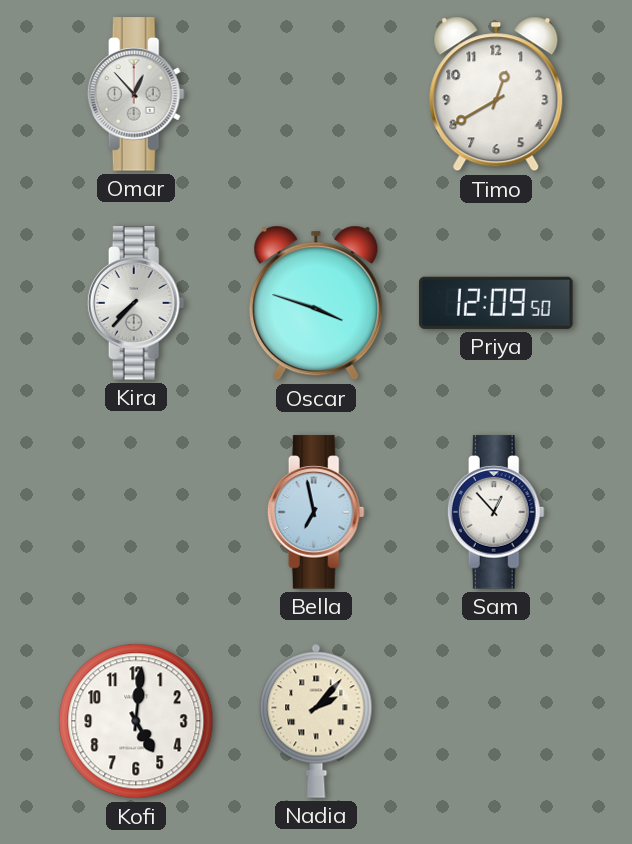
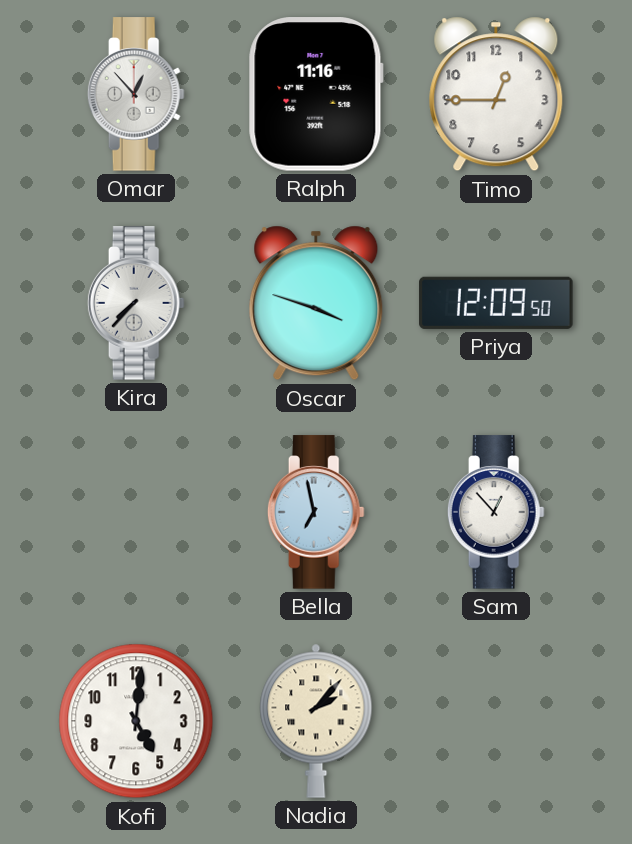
Ralph: none -> 11:16 (316, 94)
Timo: 12:40 -> 12:45 (496, 94)
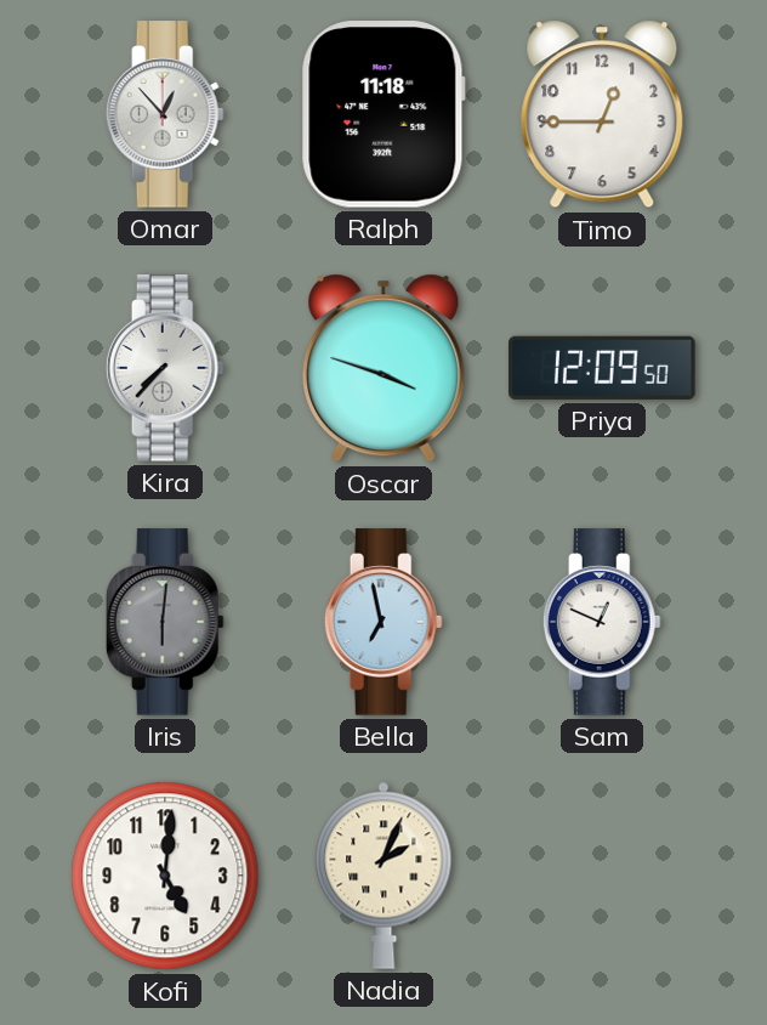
Ralph: 11:16 -> 11:18 (383, 114)
Iris: none -> 6:01 (165, 622)
Sam: 12:53 -> 12:49 (602, 622)
Nadia: 2:07 -> 2:04 (383, 876)
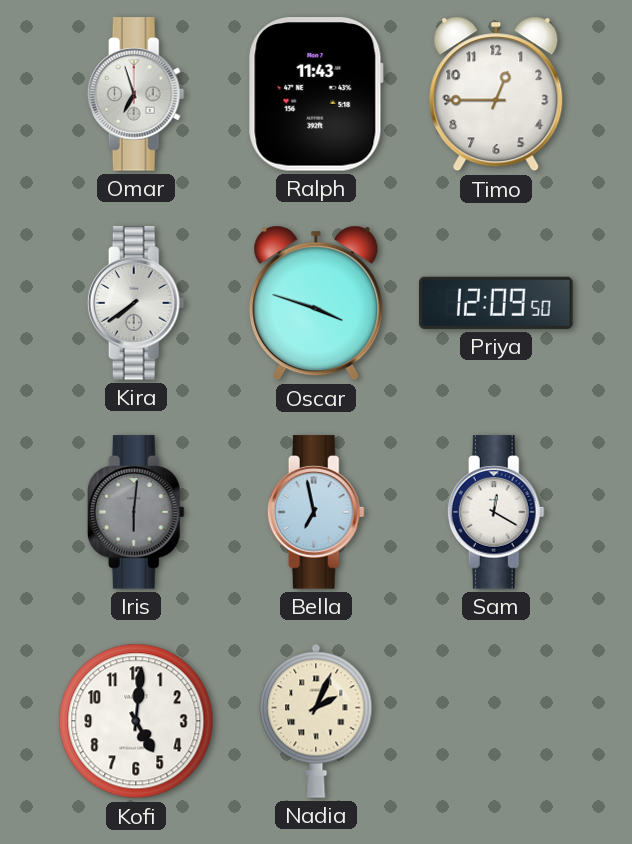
Omar: 12:53 -> 6:57 (136, 94)
Ralph: 11:18 -> 11:43 (316, 94)
Kira: 7:37 -> 7:39 (136, 303)
Sam: 12:49 -> 12:20 (496, 512)
